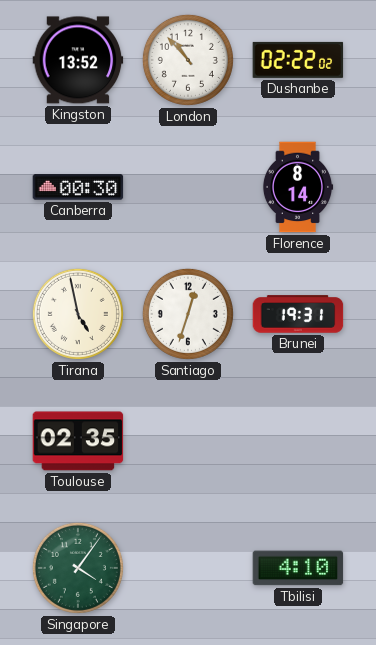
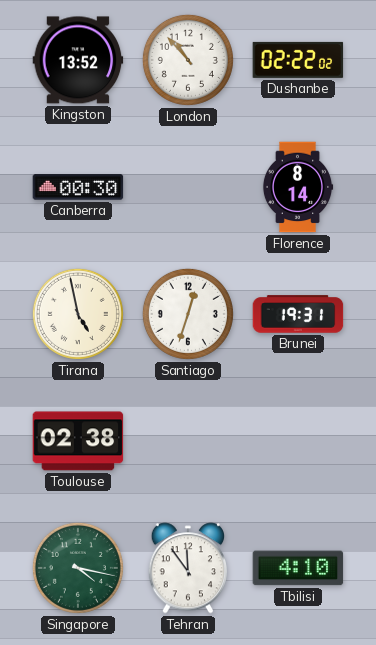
Toulouse: 02:35 -> 02:38 (78, 441)
Singapore: 4:06 -> 4:17 (78, 568)
Tehran: none -> 11:54 (187, 568)
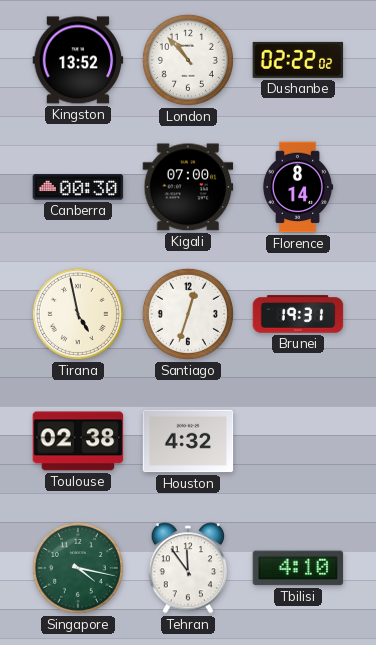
Kigali: none -> 07:00 (188, 187)
Houston: none -> 4:32 (188, 441)
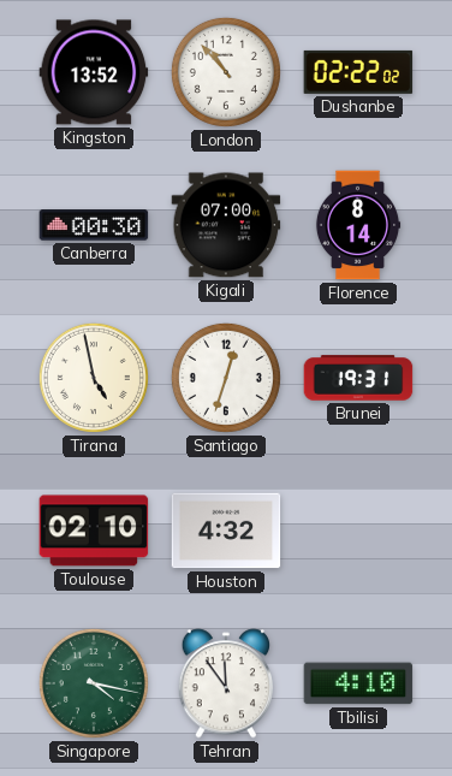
Toulouse: 02:38 -> 02:10 (94, 531)
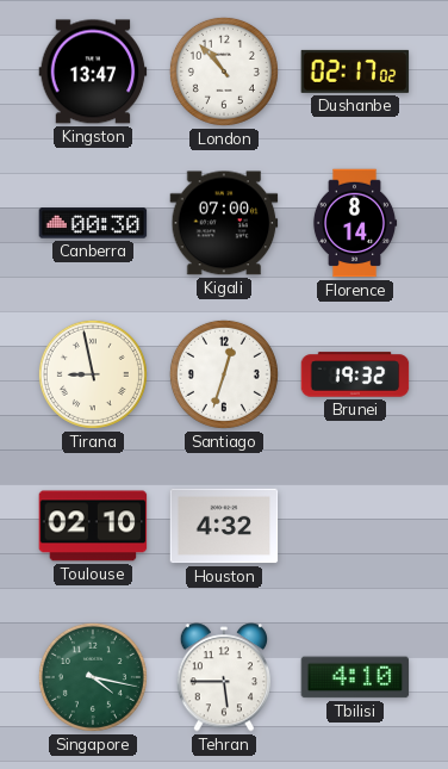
Kingston: 13:52 -> 13:47 (93, 72)
Dushanbe: 02:22 -> 02:17 (355, 72)
Tirana: 4:58 -> 8:58 (93, 374)
Brunei: 19:31 -> 19:32 (355, 374)
Tehran: 11:54 -> 5:45 (223, 677)
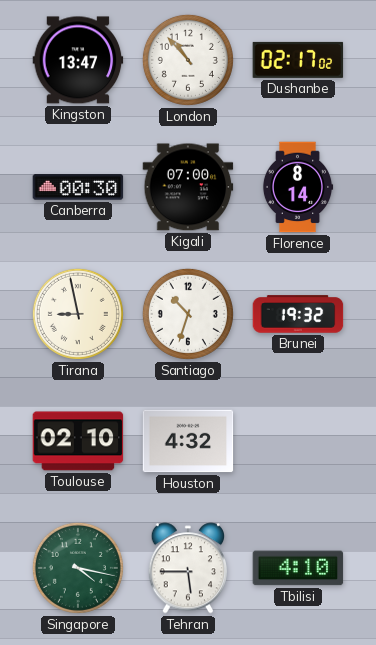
Santiago: 12:33 -> 10:33 (188, 314)
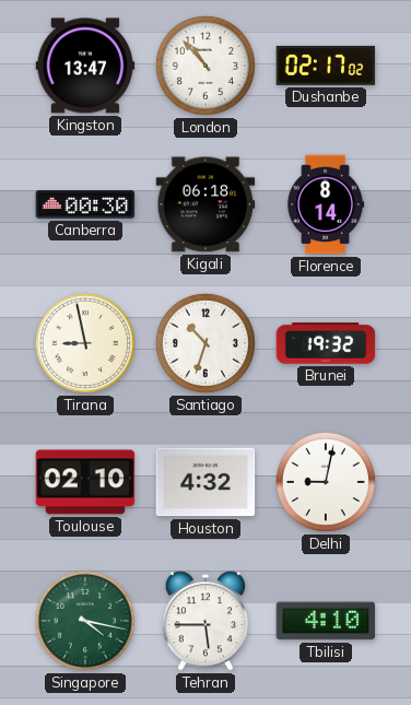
Kigali: 07:00 -> 06:18 (205, 204)
Delhi: none -> 9:02 (326, 482)
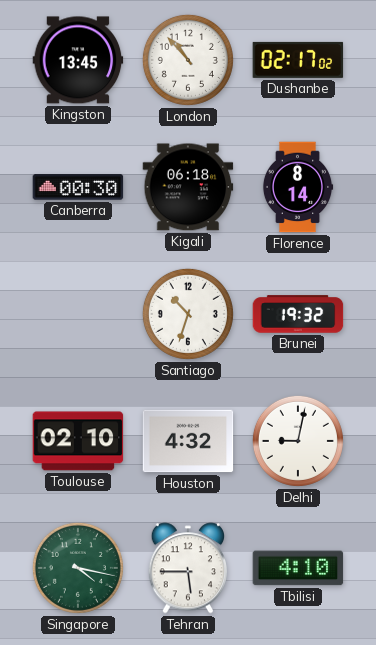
Kingston: 13:47 -> 13:45 (78, 60)
Tirana: 8:58 -> none (85, 343)
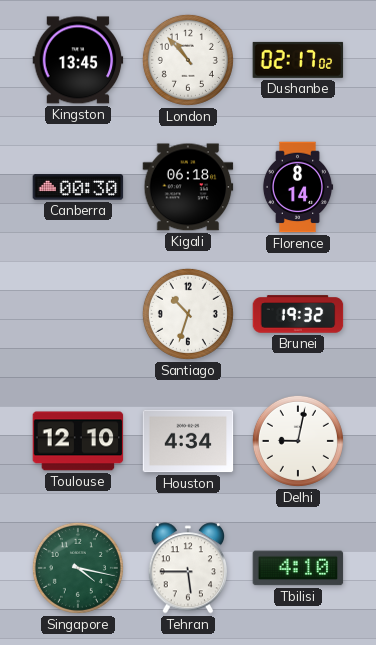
Toulouse: 02:10 -> 12:10 (78, 441)
Houston: 4:32 -> 4:34 (188, 441)
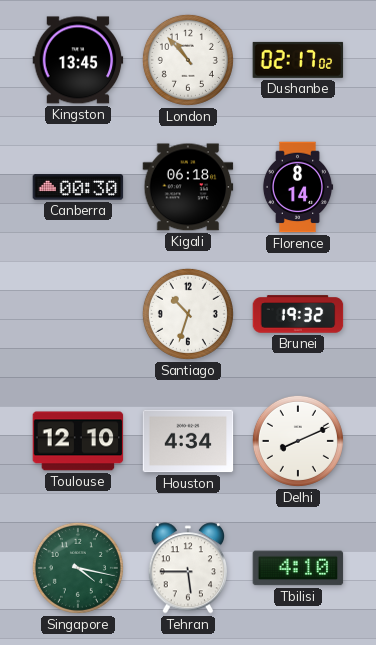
Delhi: 9:02 -> 8:11 (298, 441)
